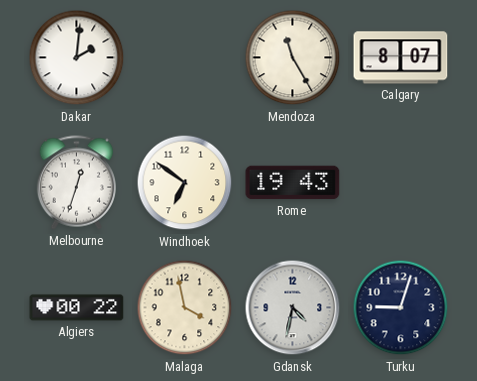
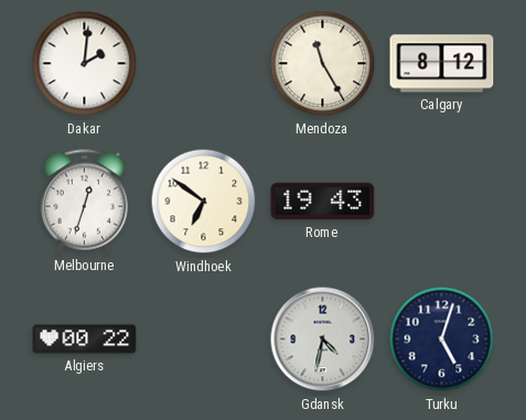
Calgary: 8:07 -> 8:12 (442, 64)
Malaga: 3:58 -> none (185, 308)
Turku: 9:03 -> 5:03 (442, 340)
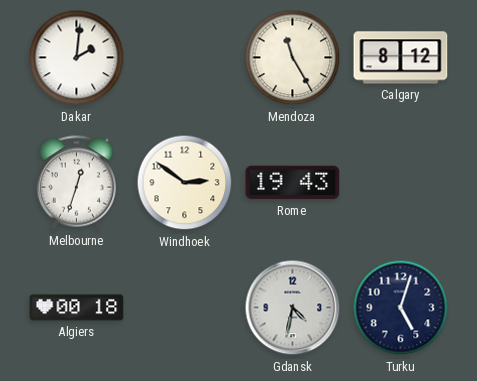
Windhoek: 6:51 -> 2:51 (185, 183)
Algiers: 00:22 -> 00:18 (77, 308)
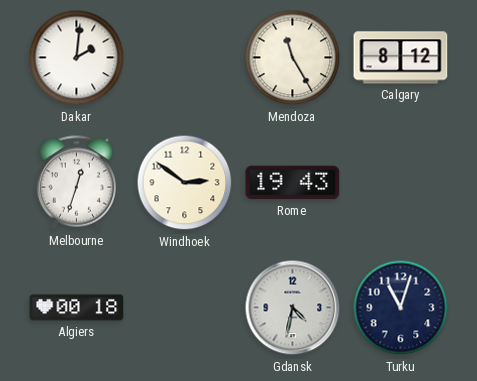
Turku: 5:03 -> 11:03 (401, 308)
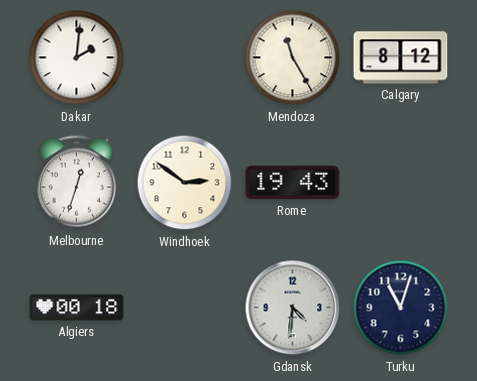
Gdansk: 4:32 -> 4:31 (293, 308)
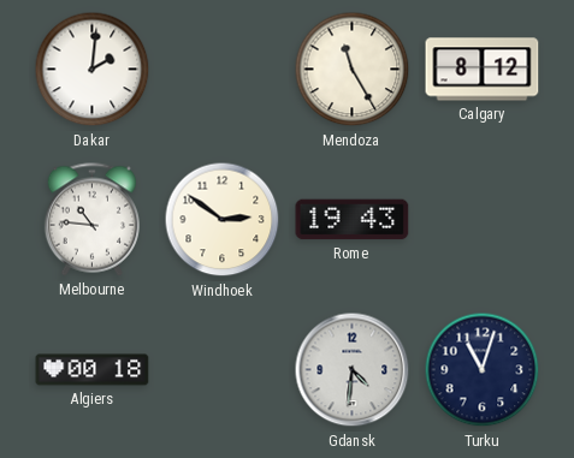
Melbourne: 12:33 -> 10:46 (91, 220)
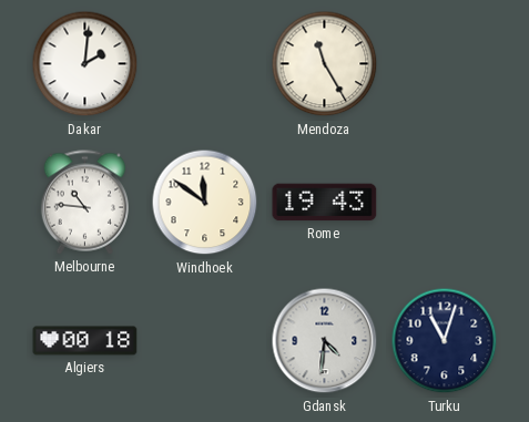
Calgary: 8:12 -> none (483, 70)
Windhoek: 2:51 -> 11:51 (205, 203)
